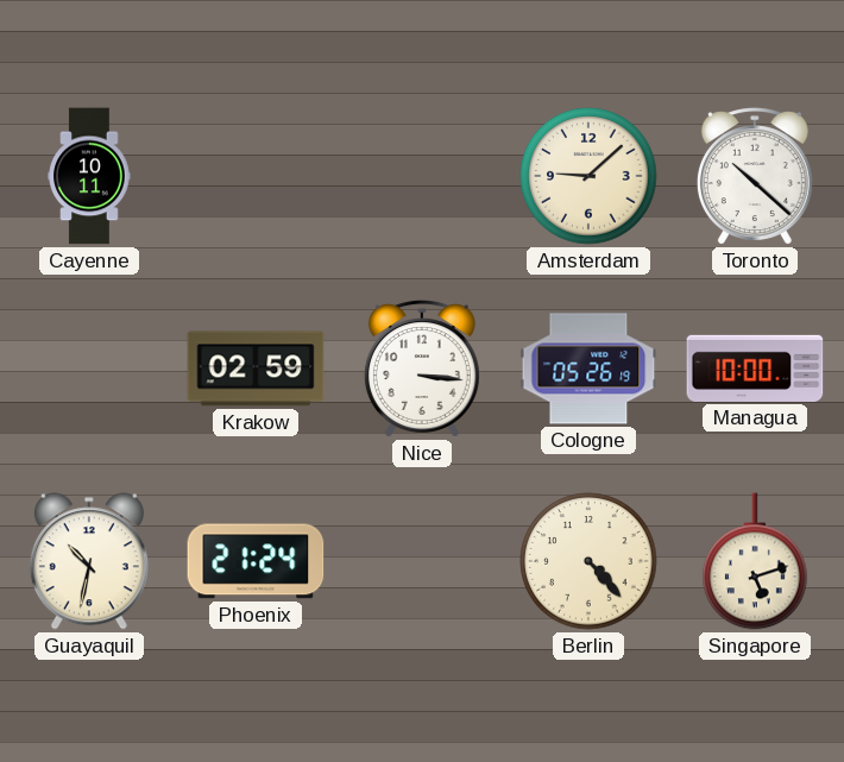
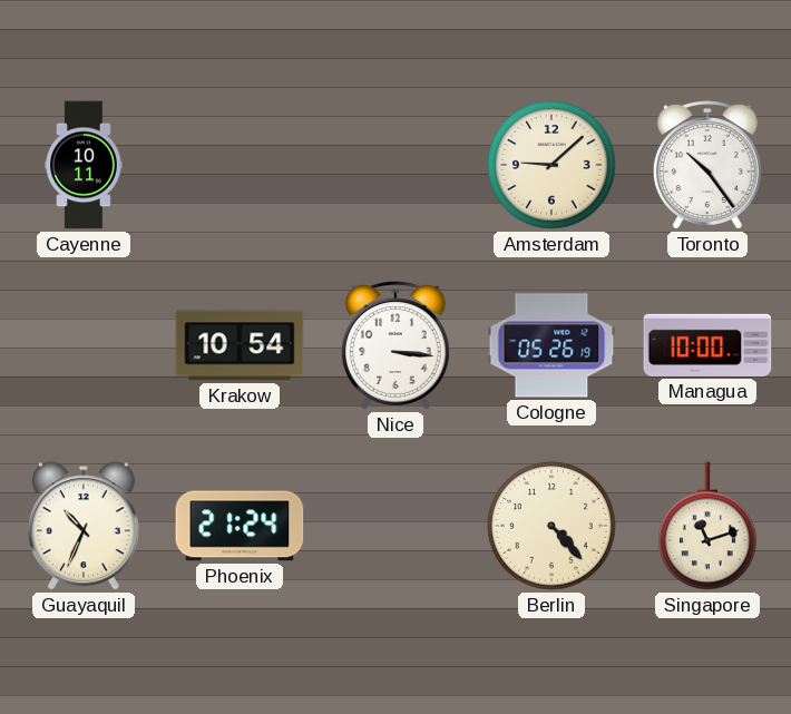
Toronto: 10:22 -> 10:24 (707, 165)
Krakow: 02:59 -> 10:54 (240, 345)
Guayaquil: 10:32 -> 10:34 (84, 526)
Singapore: 5:12 -> 11:12 (709, 526)
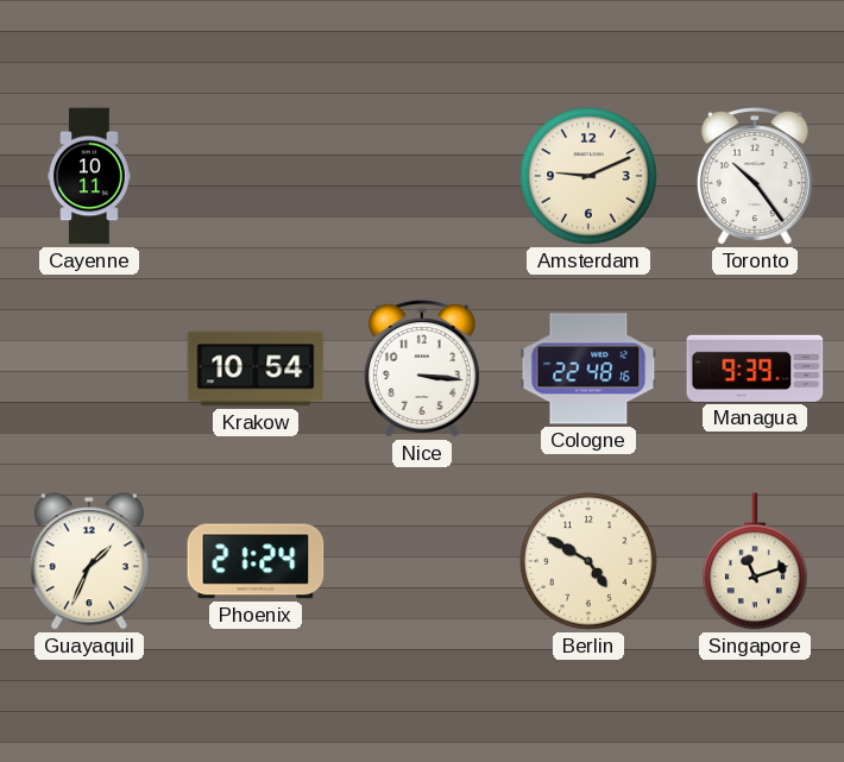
Amsterdam: 9:08 -> 9:11 (588, 176)
Cologne: 05:26 -> 22:48 (588, 369)
Managua: 10:00 -> 9:39 (755, 369)
Guayaquil: 10:34 -> 1:34 (89, 561)
Berlin: 4:23 -> 4:50 (588, 561)
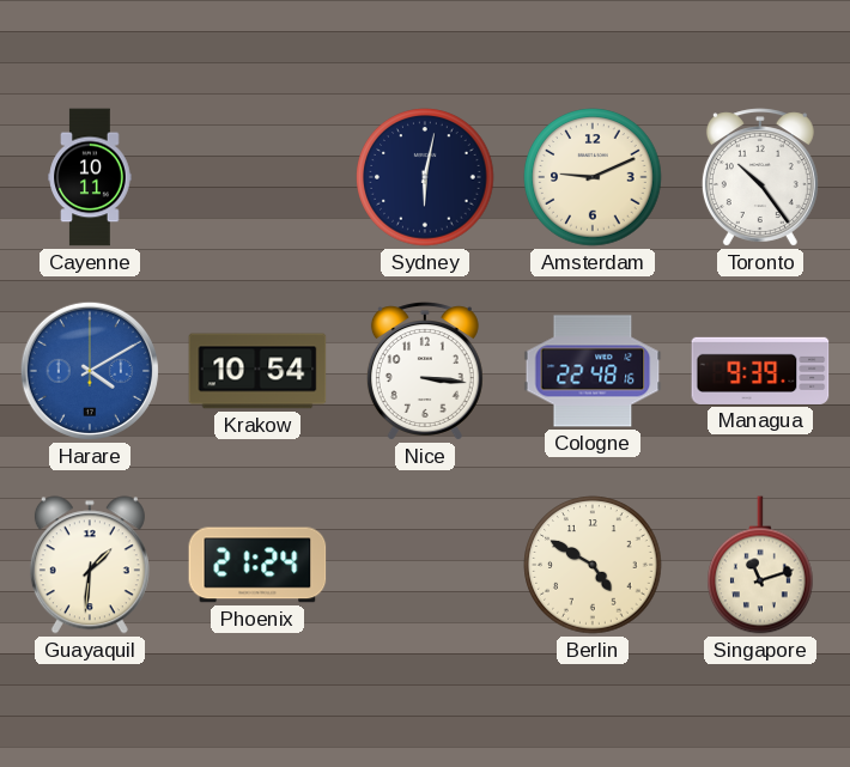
Sydney: none -> 6:02 (425, 177)
Harare: none -> 4:10 (90, 371)
Guayaquil: 1:34 -> 1:31 (90, 565)
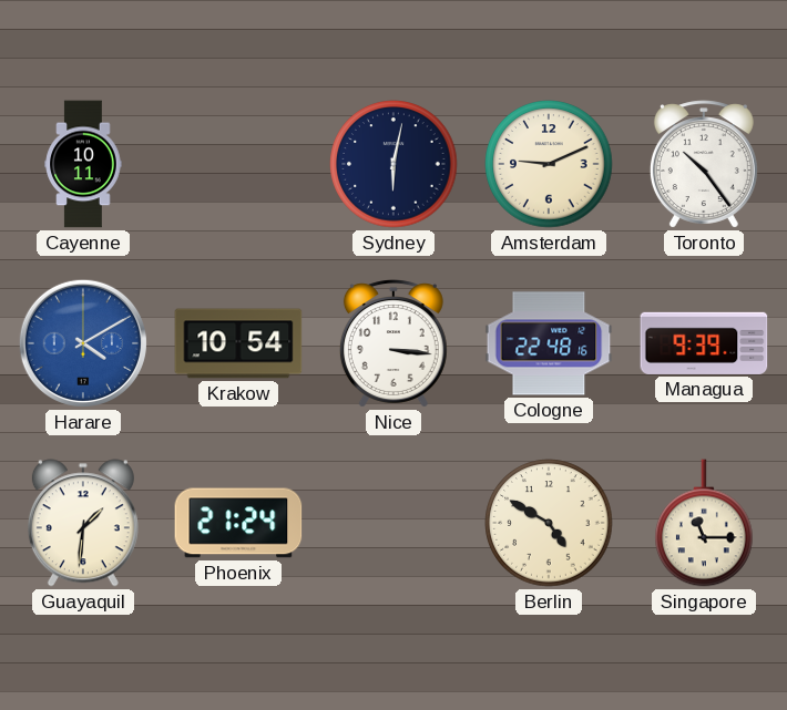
Singapore: 11:12 -> 11:15 (705, 523)
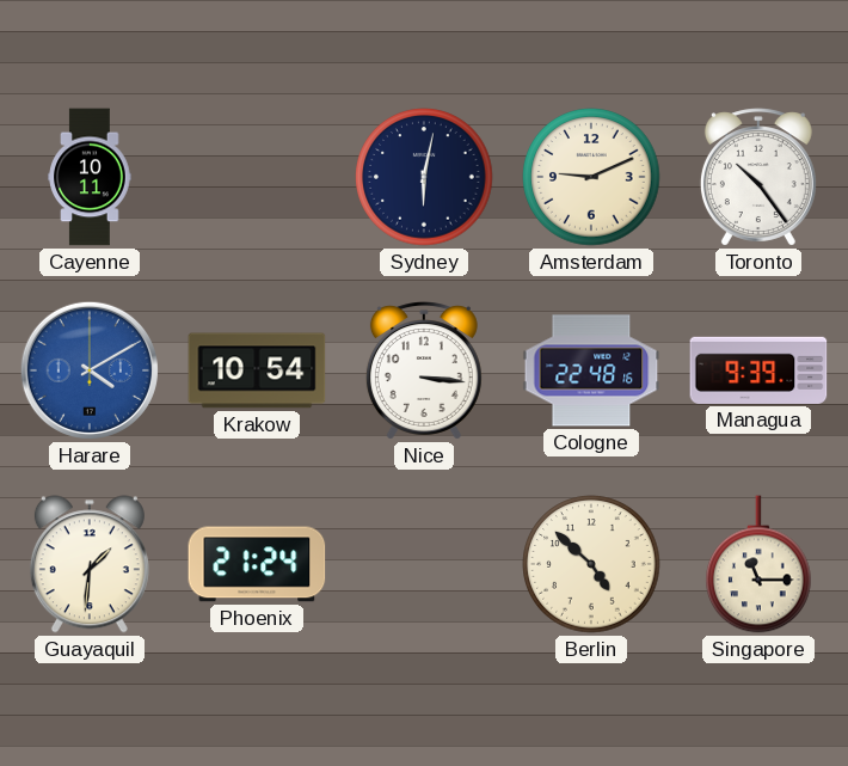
Berlin: 4:50 -> 4:52 (591, 564)
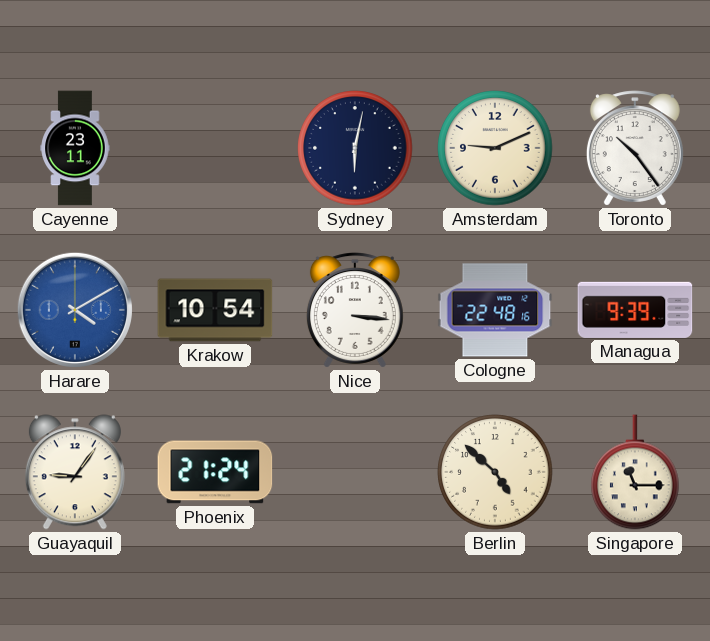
Cayenne: 10:11 -> 23:11 (75, 148)
Guayaquil: 1:31 -> 9:06 (75, 472)
